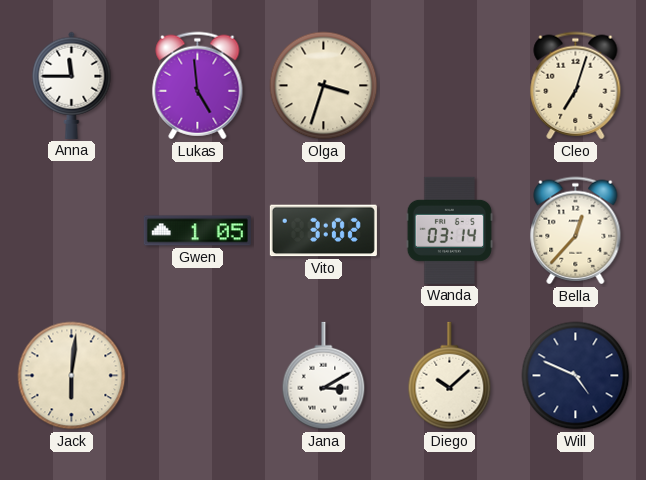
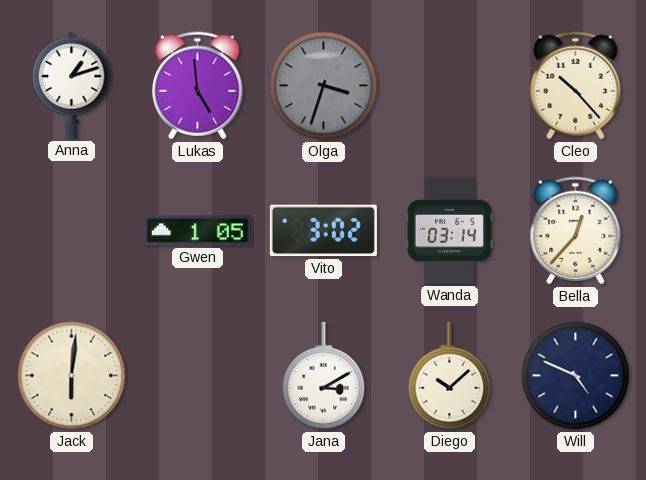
Anna: 11:45 -> 1:12 (72, 85)
Olga dial: cream -> grey (324, 86)
Cleo: 7:03 -> 10:23 (576, 86)
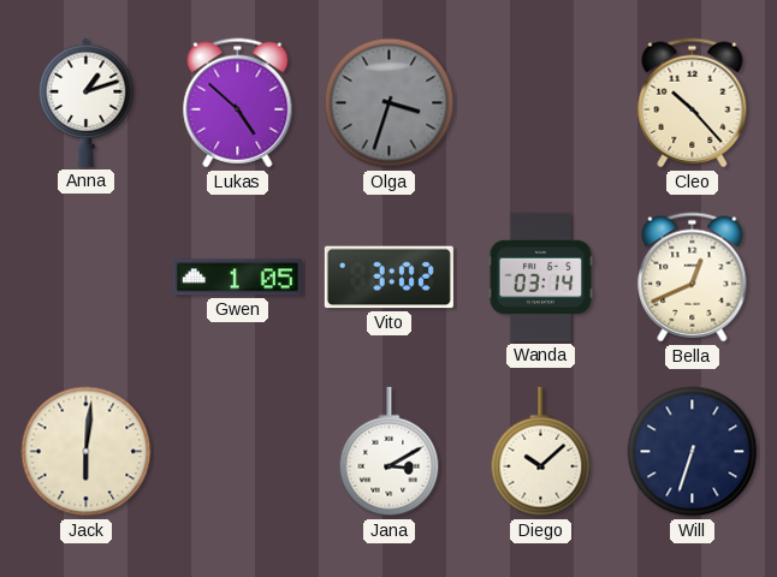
Lukas: 4:59 -> 4:52 (238, 103)
Bella: 12:37 -> 12:41 (693, 278)
Will: 4:49 -> 6:33 (693, 452)
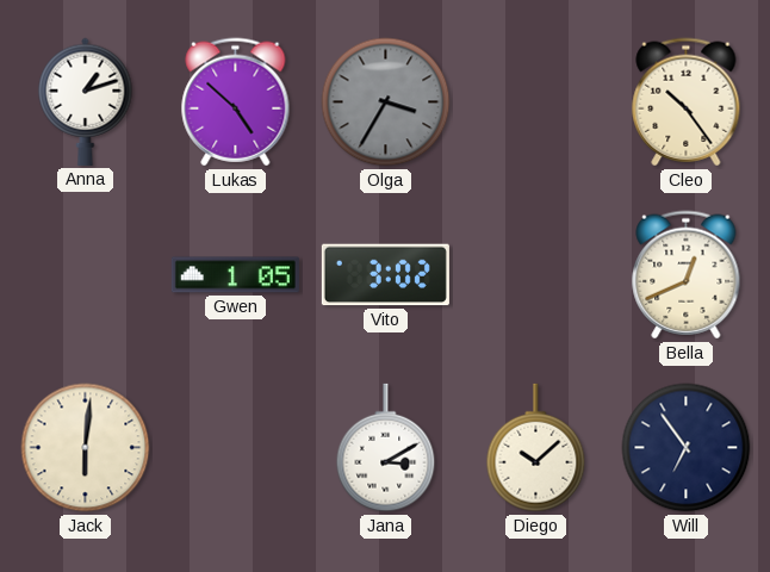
Olga: 3:33 -> 3:35 (386, 102)
Cleo: 10:23 -> 10:24 (687, 102)
Wanda: 03:14 -> none (540, 276)
Will: 6:33 -> 6:54 (687, 448)
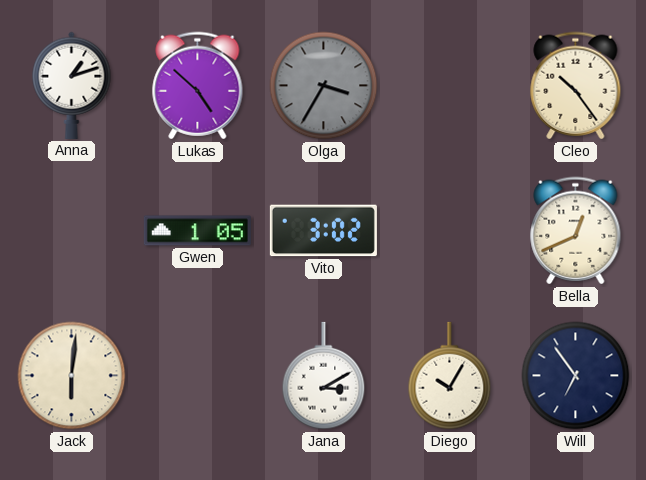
Diego: 10:08 -> 10:05 (450, 376)
